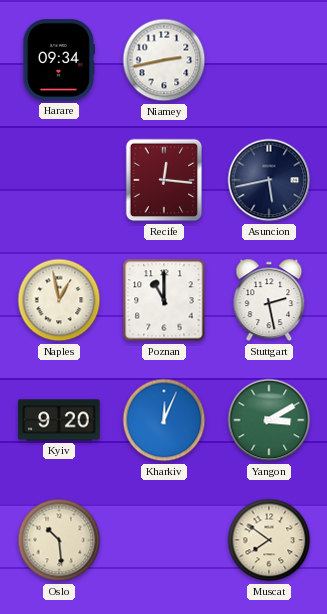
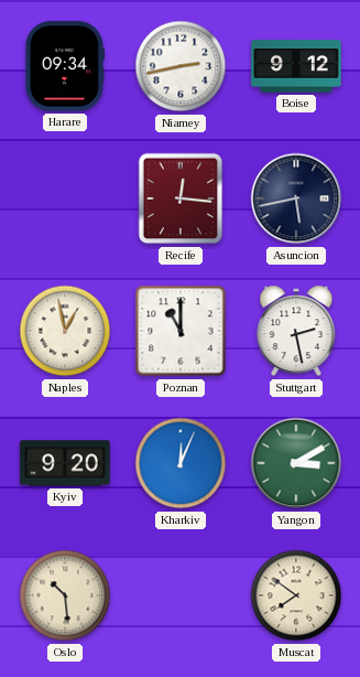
Boise: none -> 9:12 (296, 66)
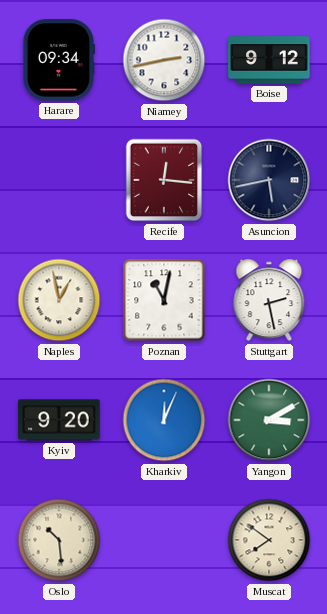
Poznan: 11:00 -> 11:02 (164, 300)
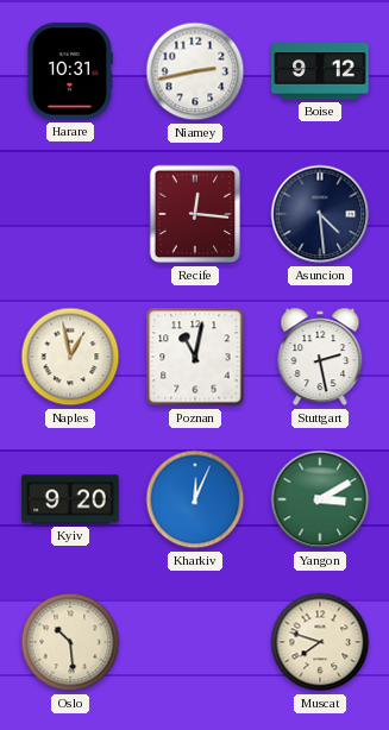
Harare: 09:34 -> 10:31 (69, 71)
Asuncion: 5:43 -> 4:29 (320, 214)
Muscat: 7:51 -> 7:48 (320, 642)
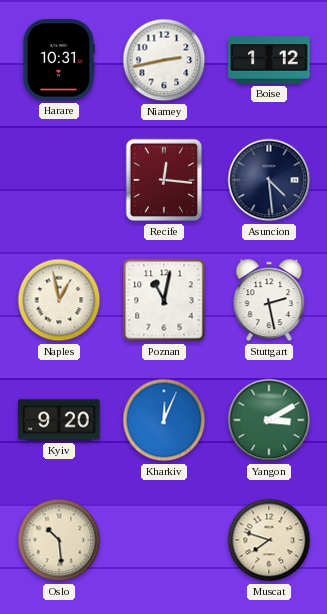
Boise: 9:12 -> 1:12 (269, 60)
